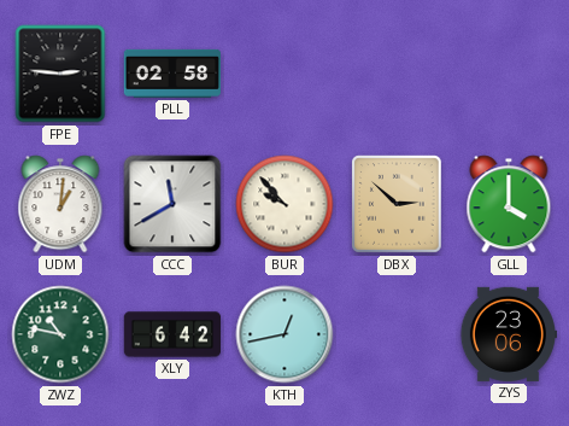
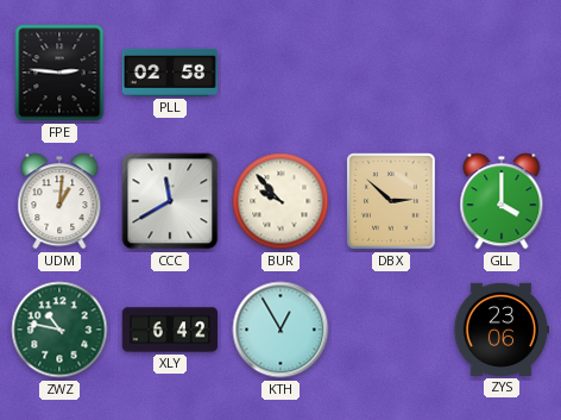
KTH: 12:43 -> 12:55 (280, 330)
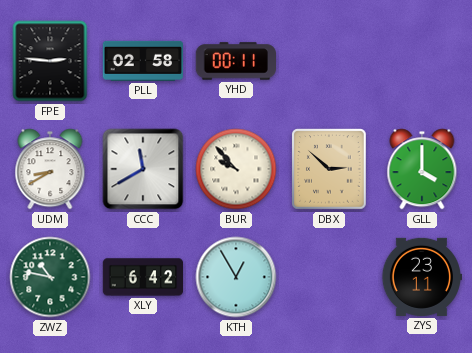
YHD: none -> 00:11 (235, 61)
UDM: 1:01 -> 8:40 (50, 169)
ZYS: 23:06 -> 23:11 (421, 277)
